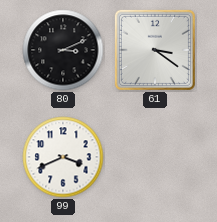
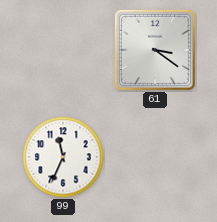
80: 3:11 -> none (63, 50)
99: 3:41 -> 11:34 (63, 157)
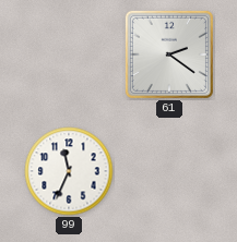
61: 3:21 -> 2:21 (169, 55)
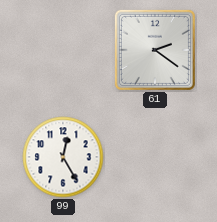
99: 11:34 -> 12:25 (63, 157)
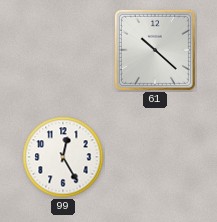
61: 2:21 -> 10:22 (155, 50)
